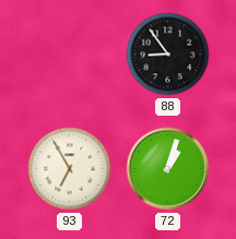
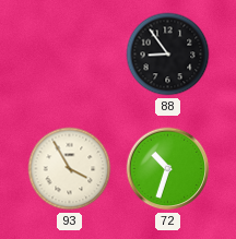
93: 6:55 -> 3:55 (70, 169)
72: 1:03 -> 10:33 (168, 169)
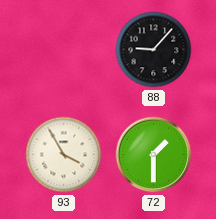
88: 8:54 -> 9:07 (154, 50)
72: 10:33 -> 1:30 (154, 155)
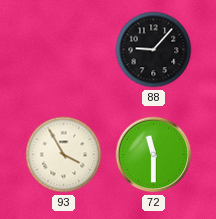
72: 1:30 -> 11:30 (154, 155)
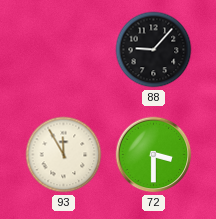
93: 3:55 -> 11:55 (64, 155)
72: 11:30 -> 3:30 (154, 155)
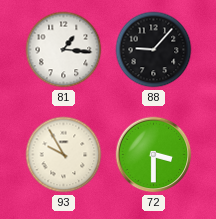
81: none -> 1:16 (64, 50)
93: 11:55 -> 9:55 (64, 155)
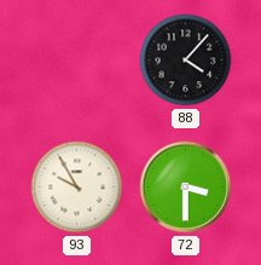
81: 1:16 -> none (64, 50)
88: 9:07 -> 4:07 (186, 61)
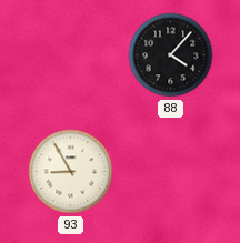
93: 9:55 -> 8:55 (71, 172)
72: 3:30 -> none (186, 188)
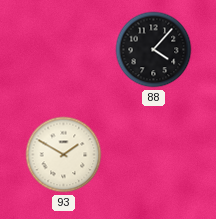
93: 8:55 -> 1:50 (64, 155)
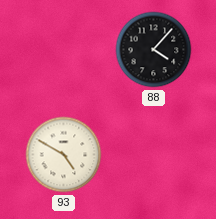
93: 1:50 -> 4:50 (64, 155)
